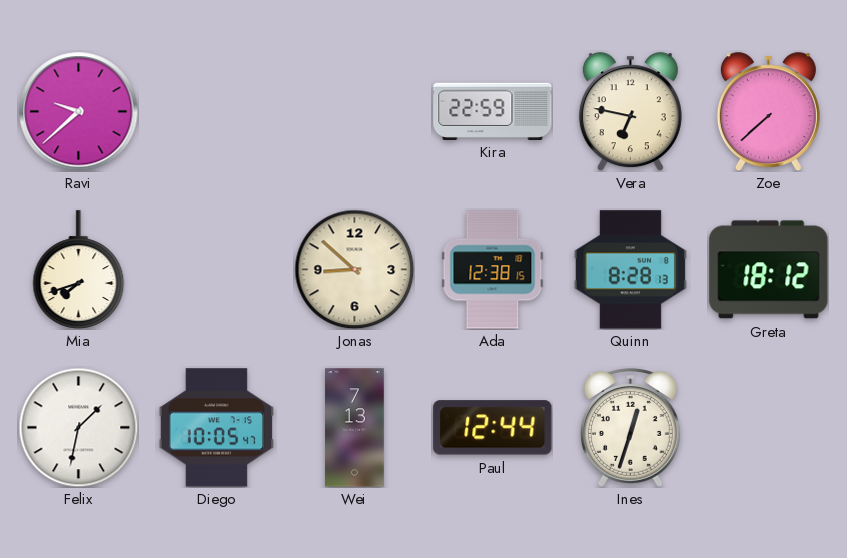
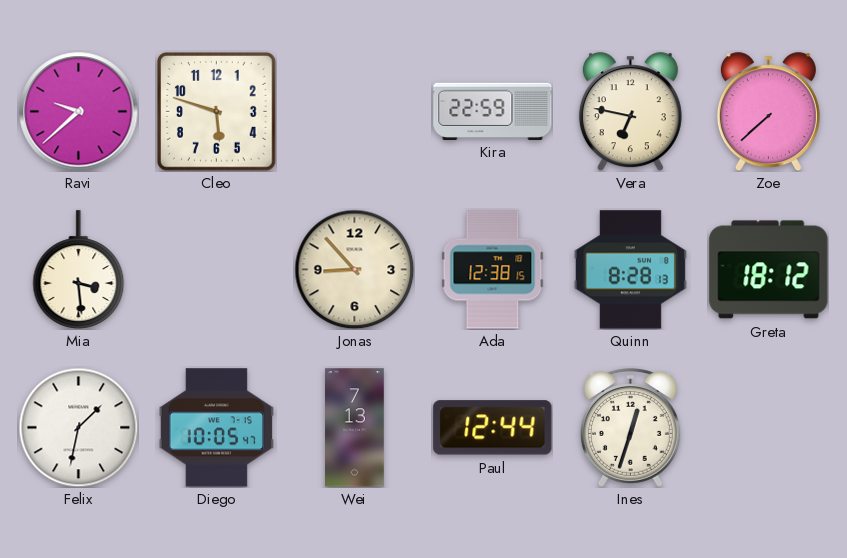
Cleo: none -> 5:48 (217, 112)
Mia: 7:42 -> 3:29 (79, 270)
Jonas: 8:52 -> 8:53 (354, 269)
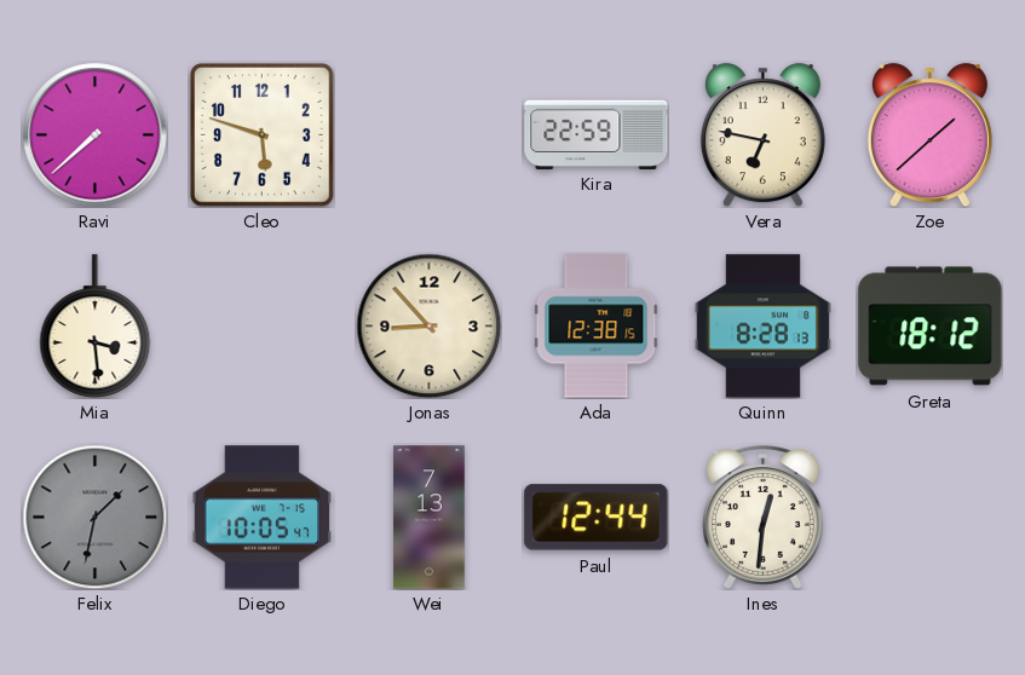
Ravi: 9:38 -> 7:38 (96, 135)
Zoe: 7:38 -> 1:38 (929, 135)
Felix dial: white -> grey (94, 517)
Ines: 12:33 -> 12:31 (762, 518)
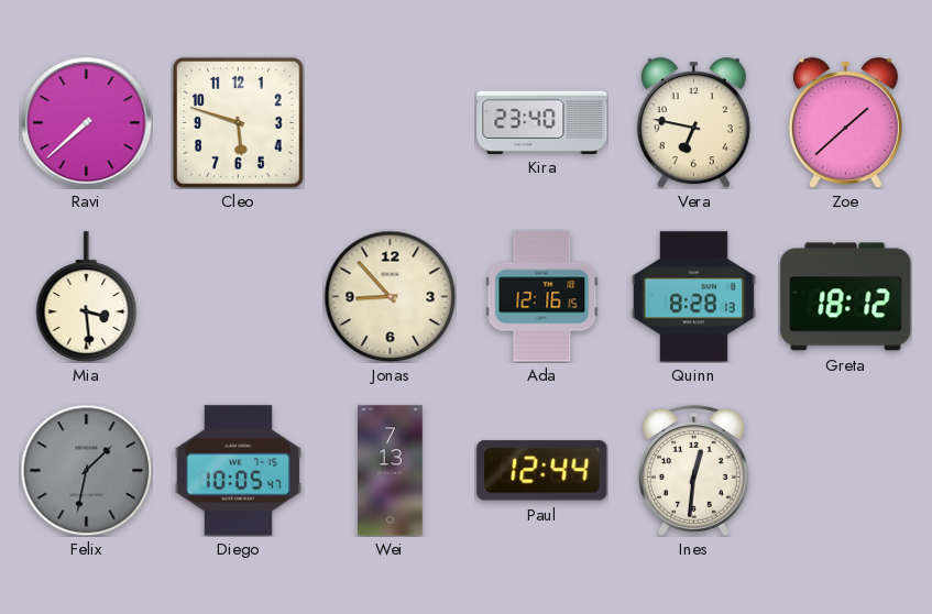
Kira: 22:59 -> 23:40 (542, 122)
Ada: 12:38 -> 12:16 (542, 297)
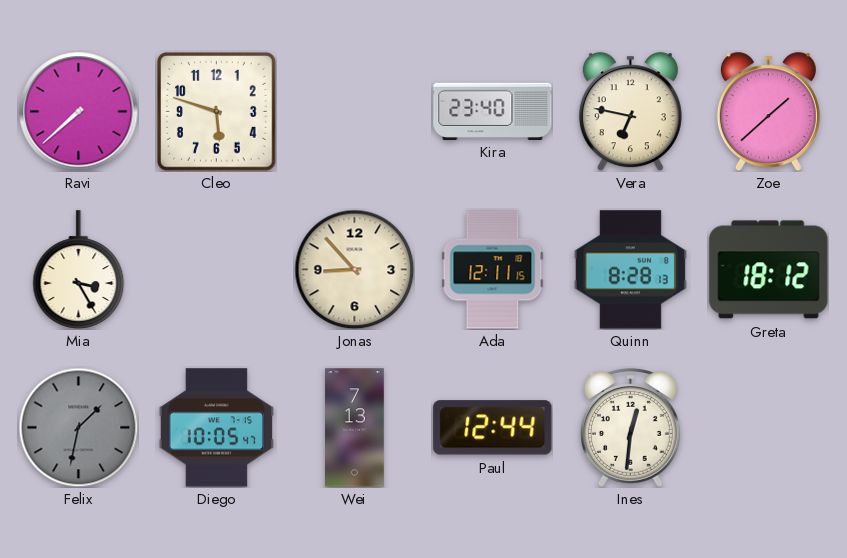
Mia: 3:29 -> 3:25 (79, 270)
Ada: 12:16 -> 12:11 (493, 270)
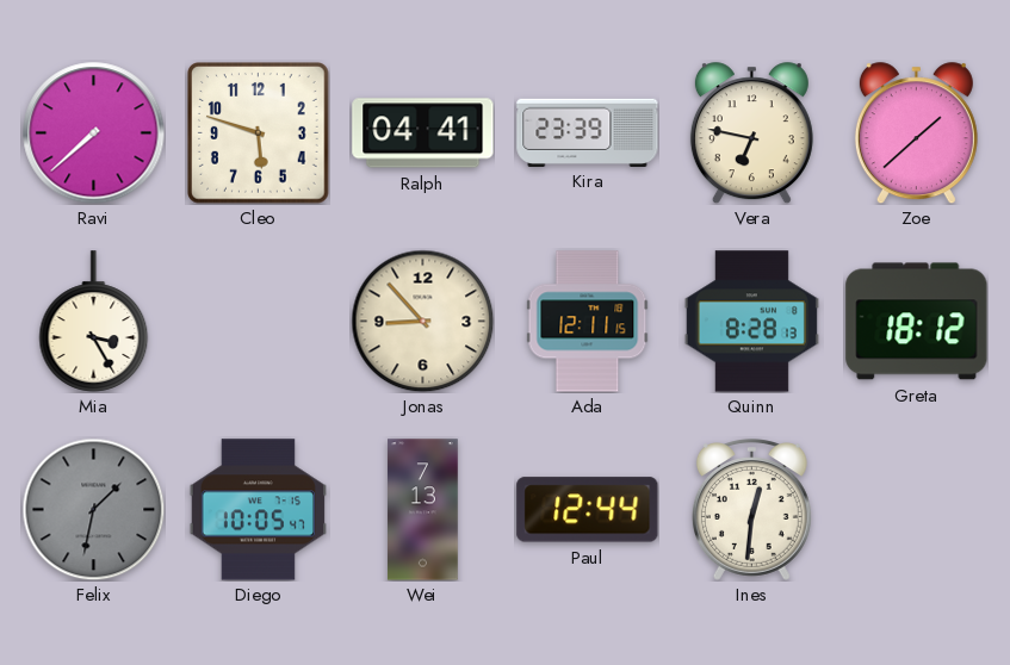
Ralph: none -> 04:41 (423, 133)
Kira: 23:40 -> 23:39 (588, 132)
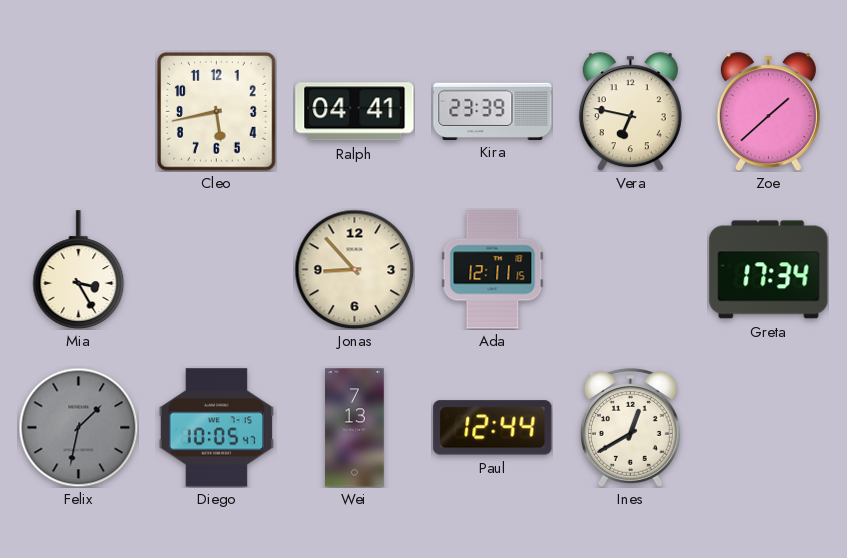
Ravi: 7:38 -> none (94, 133)
Cleo: 5:48 -> 5:43 (217, 112)
Quinn: 8:28 -> none (751, 322)
Greta: 18:12 -> 17:34 (769, 270)
Ines: 12:31 -> 12:40 (630, 428)
